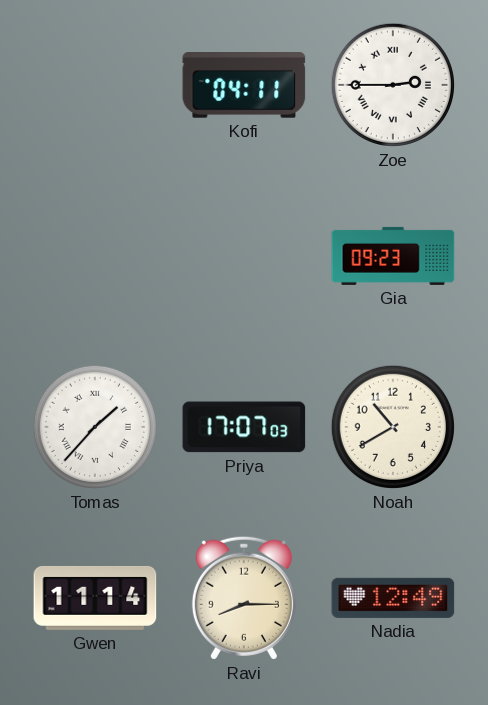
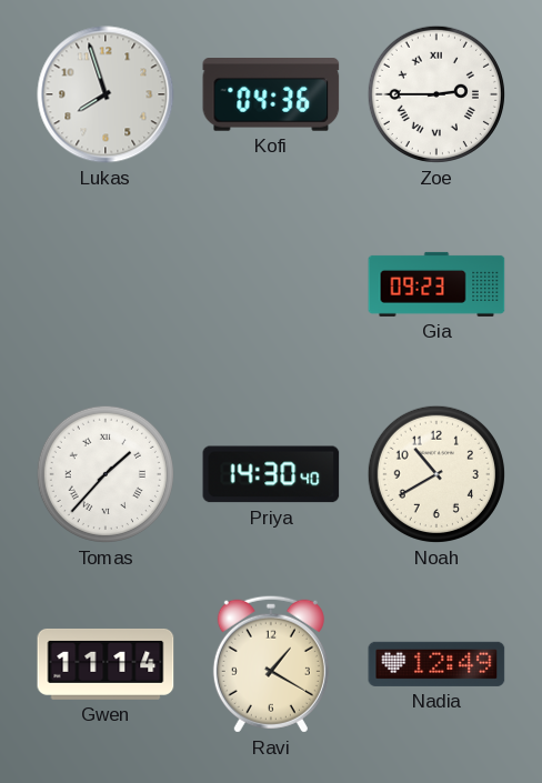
Lukas: none -> 7:57 (106, 94)
Kofi: 04:11 -> 04:36 (271, 96)
Priya: 17:07 -> 14:30 (271, 474)
Ravi: 8:15 -> 1:20 (271, 664)
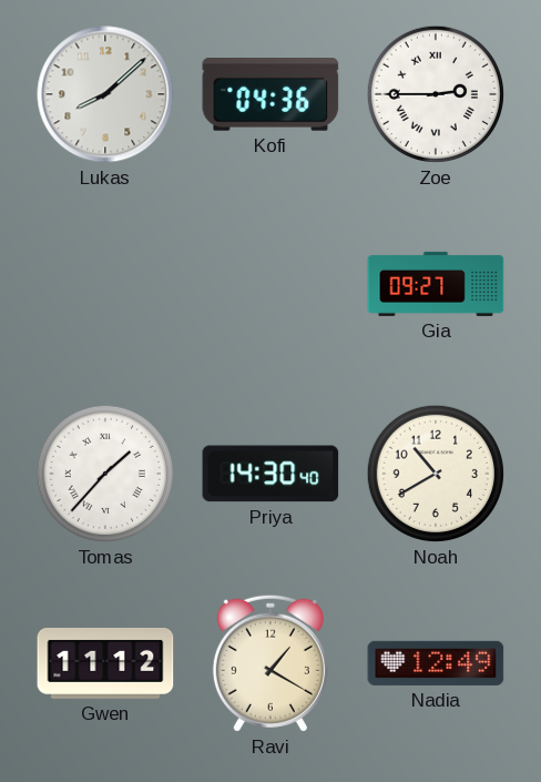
Lukas: 7:57 -> 8:08 (105, 94)
Gia: 09:23 -> 09:27 (436, 284)
Gwen: 11:14 -> 11:12 (105, 663)
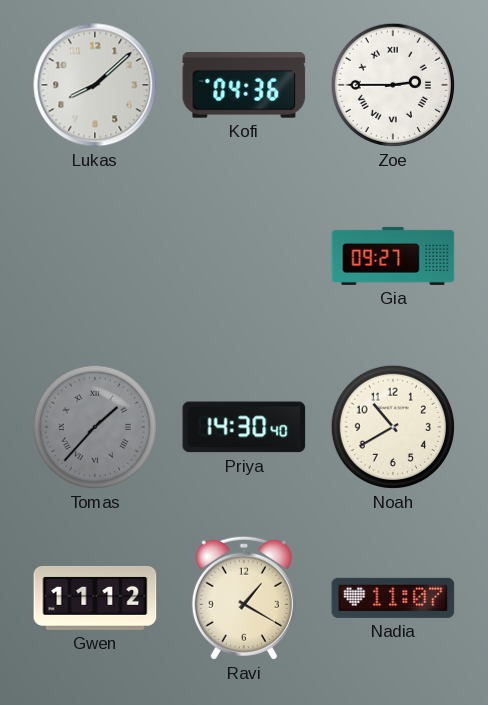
Tomas dial: white -> grey (95, 427)
Nadia: 12:49 -> 11:07 (393, 598)
